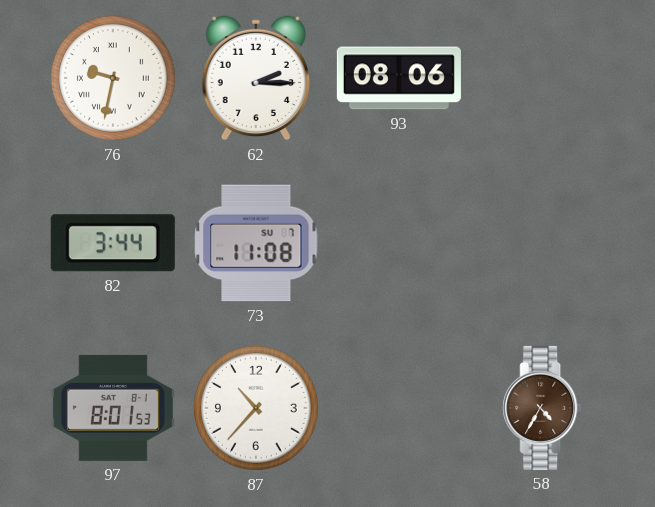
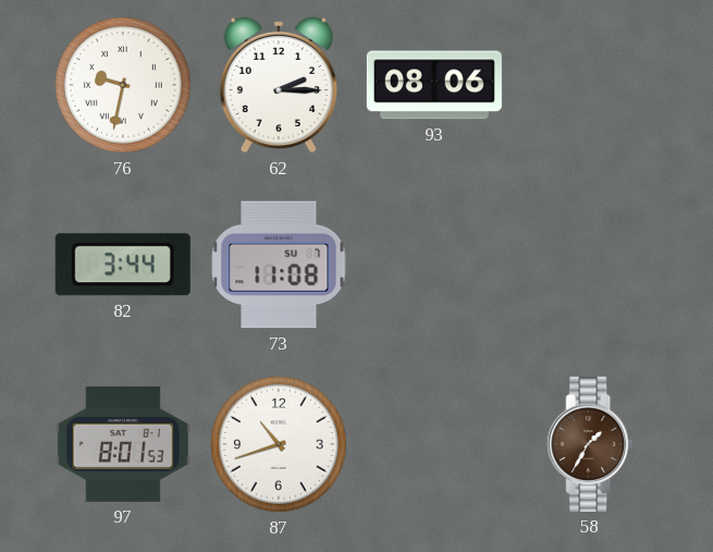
87: 10:37 -> 10:42 (279, 444)
58: 4:35 -> 1:35 (590, 444)
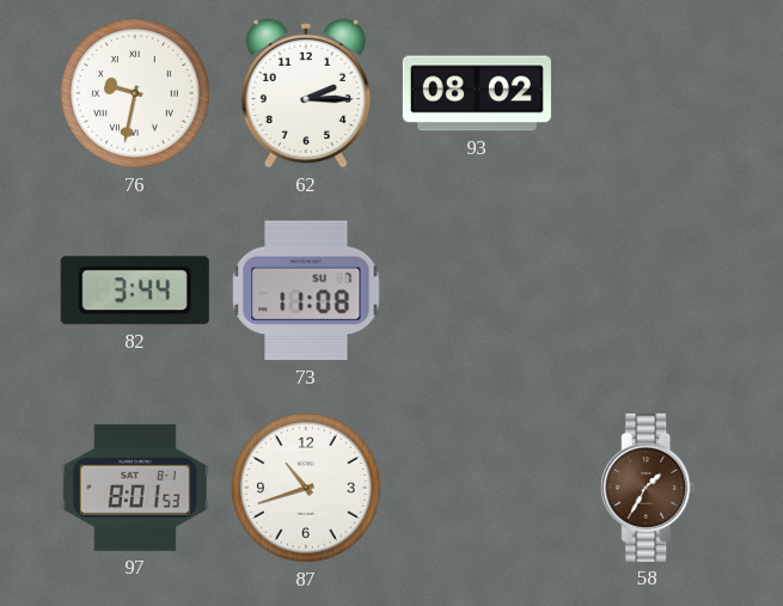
93: 08:06 -> 08:02 (477, 93)
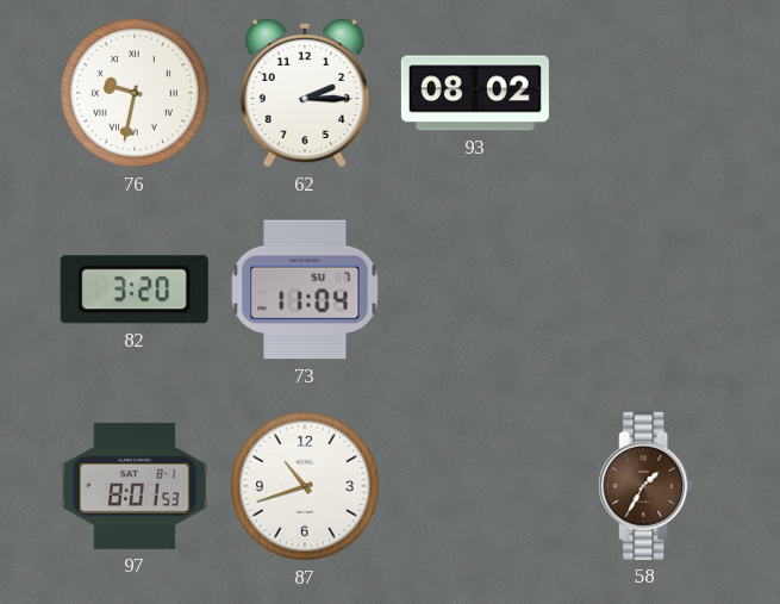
82: 3:44 -> 3:20 (135, 289)
73: 11:08 -> 11:04 (305, 289)
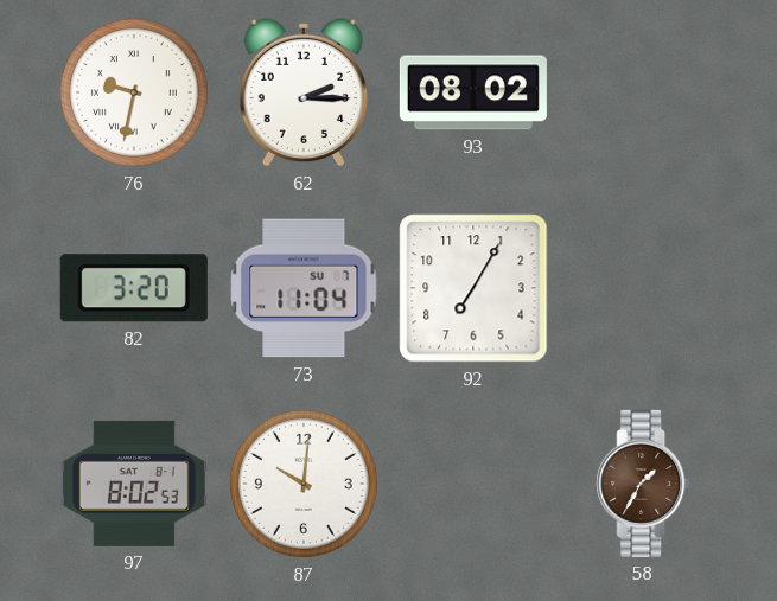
92: none -> 7:05 (473, 288)
97: 8:01 -> 8:02 (134, 484)
87: 10:42 -> 10:01 (304, 484)
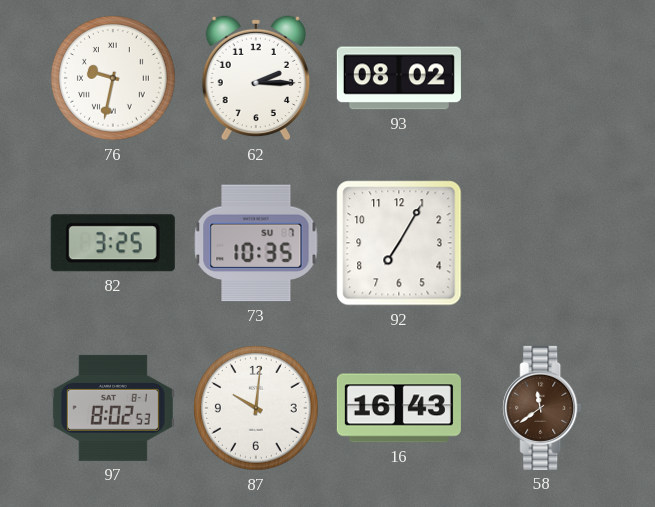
82: 3:20 -> 3:25 (113, 243)
73: 11:04 -> 10:35 (256, 243)
16: none -> 16:43 (399, 408)
58: 1:35 -> 11:39 (542, 408)
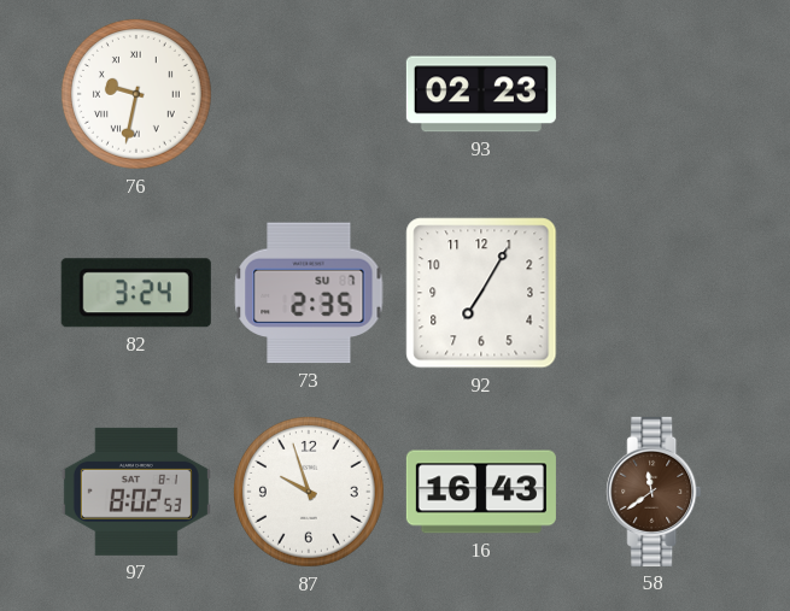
62: 2:15 -> none (255, 78)
93: 08:02 -> 02:23 (481, 94)
82: 3:25 -> 3:24 (136, 293)
73: 10:35 -> 2:35 (309, 293)
87: 10:01 -> 9:57 (309, 492)
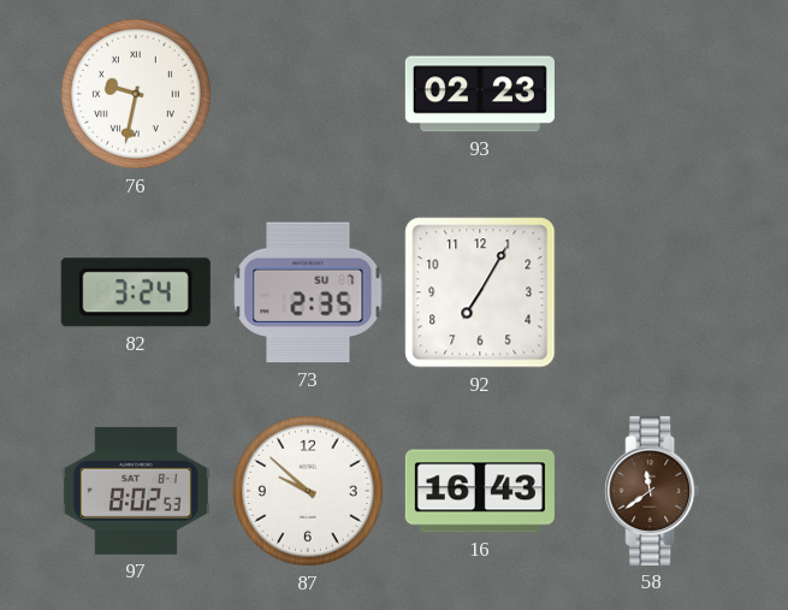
87: 9:57 -> 9:52 (308, 491)
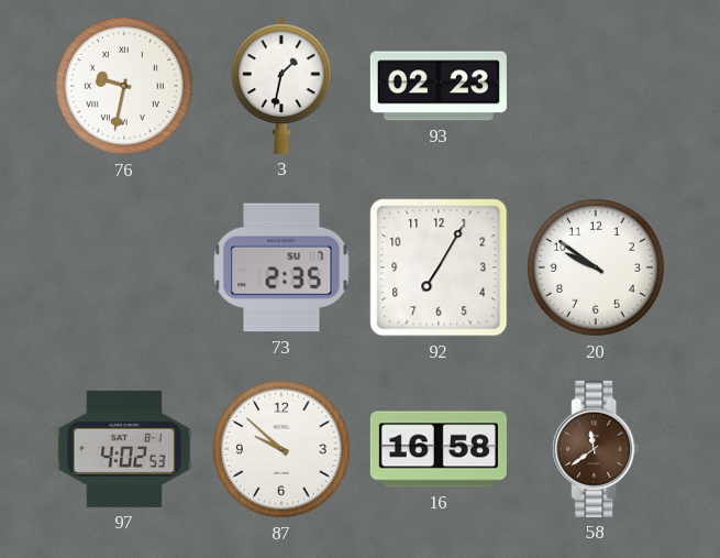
3: none -> 1:32 (281, 86)
82: 3:24 -> none (136, 292)
20: none -> 9:51 (596, 267)
97: 8:02 -> 4:02 (124, 449)
16: 16:43 -> 16:58 (439, 449)
